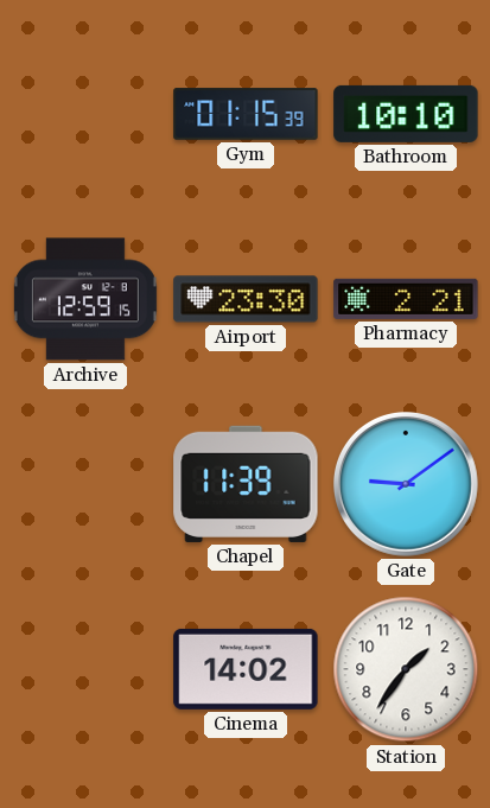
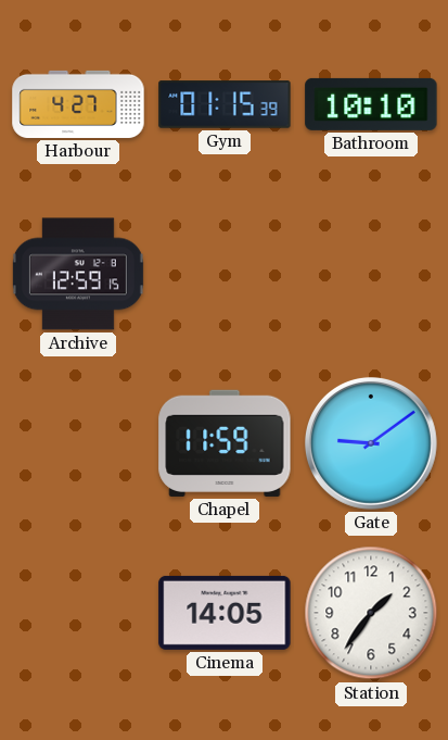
Harbour: none -> 4:27 (78, 104)
Airport: 23:30 -> none (246, 299)
Pharmacy: 2:21 -> none (406, 299)
Chapel: 11:39 -> 11:59 (225, 443)
Cinema: 14:02 -> 14:05 (225, 613)
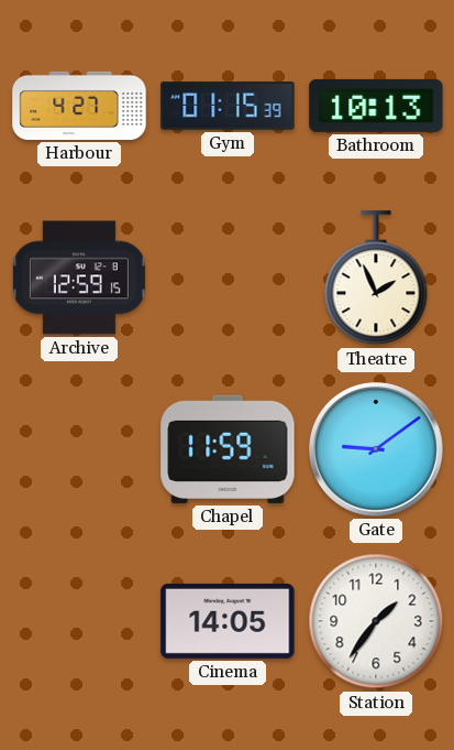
Bathroom: 10:10 -> 10:13 (376, 106)
Theatre: none -> 1:56 (376, 279)
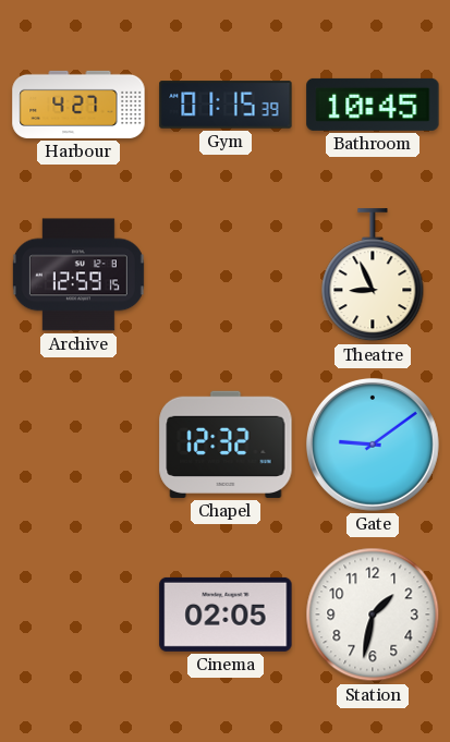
Bathroom: 10:13 -> 10:45 (373, 105)
Theatre: 1:56 -> 8:56 (373, 276)
Chapel: 11:59 -> 12:32 (226, 445)
Cinema: 14:05 -> 02:05 (226, 615)
Station: 1:36 -> 1:32 (373, 615)
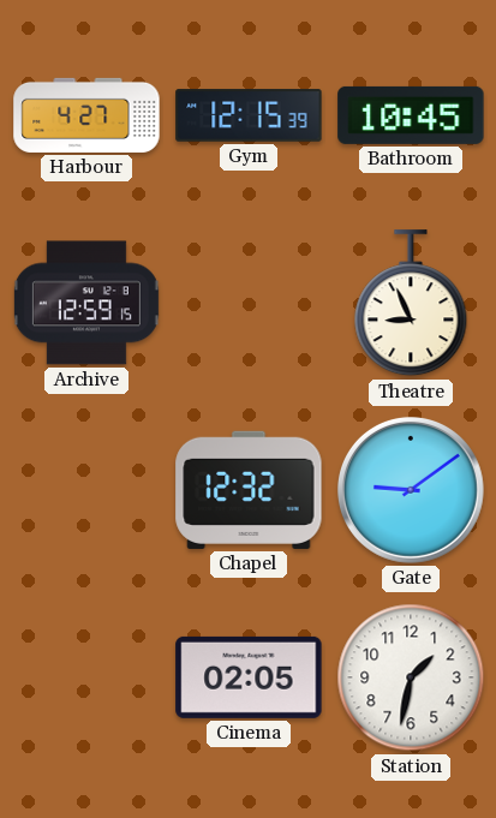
Gym: 01:15 -> 12:15 (249, 115)
